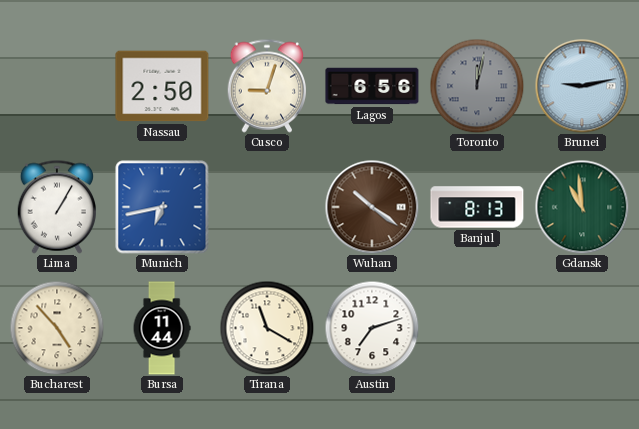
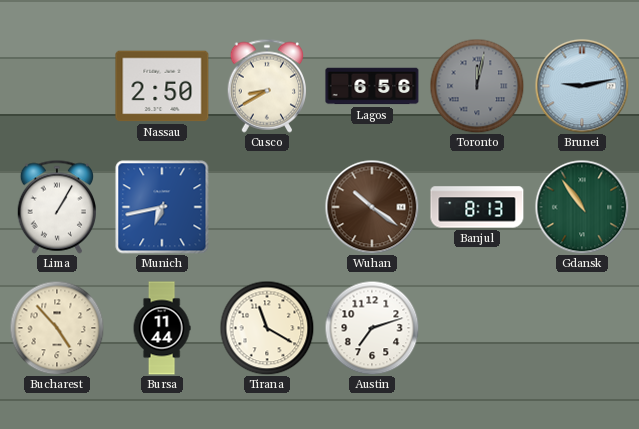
Cusco: 9:03 -> 8:40 (266, 86)
Gdansk: 10:59 -> 10:54 (582, 207)
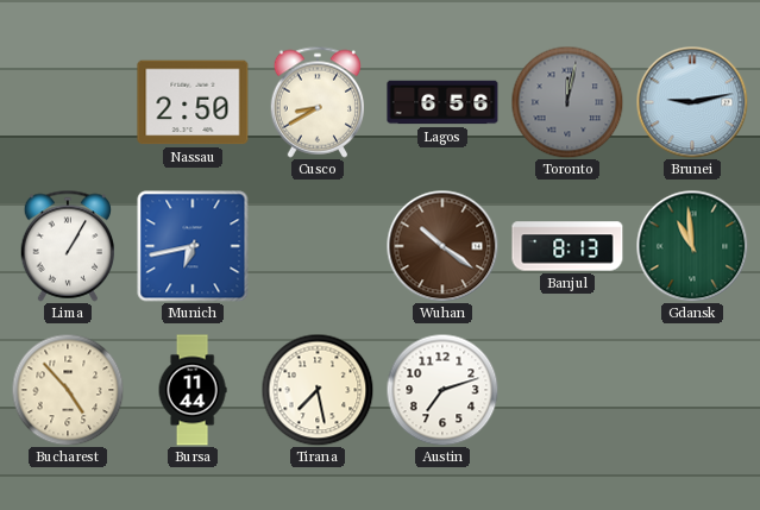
Gdansk: 10:54 -> 10:59 (692, 246)
Tirana: 11:20 -> 7:28 (318, 390)
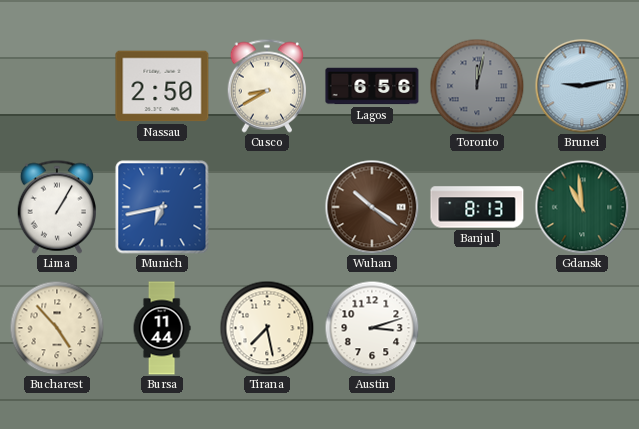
Austin: 7:12 -> 3:12 (372, 328)
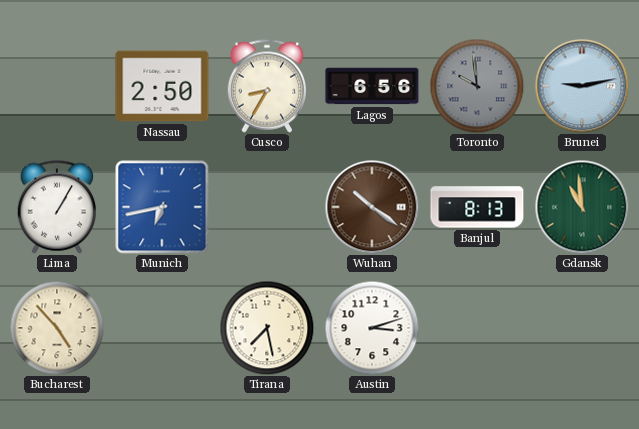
Cusco: 8:40 -> 8:35 (266, 86)
Toronto: 12:02 -> 9:59 (477, 86)
Bursa: 11:44 -> none (162, 328)
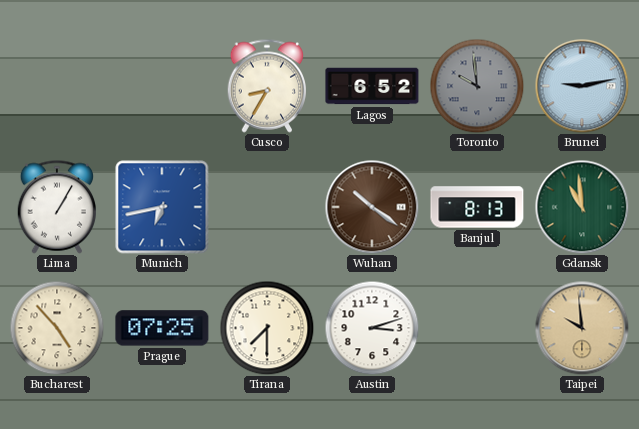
Nassau: 2:50 -> none (162, 86)
Lagos: 6:56 -> 6:52 (372, 86)
Prague: none -> 07:25 (162, 328)
Tirana: 7:28 -> 7:30 (267, 328)
Taipei: none -> 9:59 (582, 328)
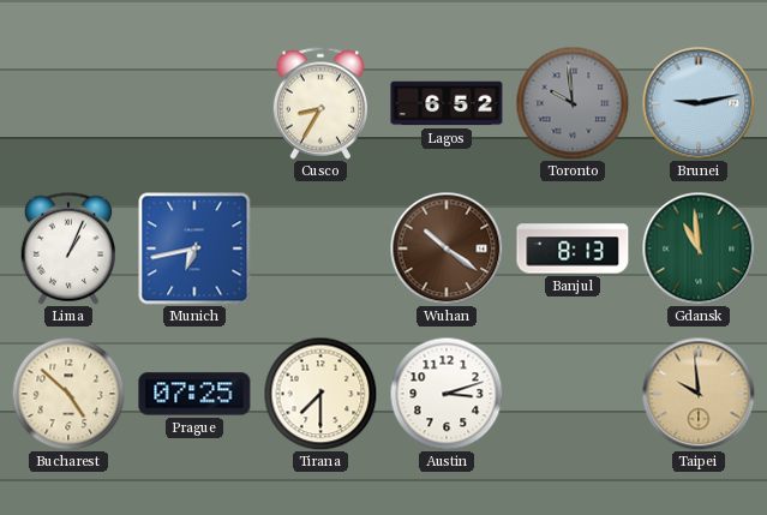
Lima: 1:05 -> 1:04 (67, 248)
Bucharest: 4:53 -> 4:52 (68, 394)
